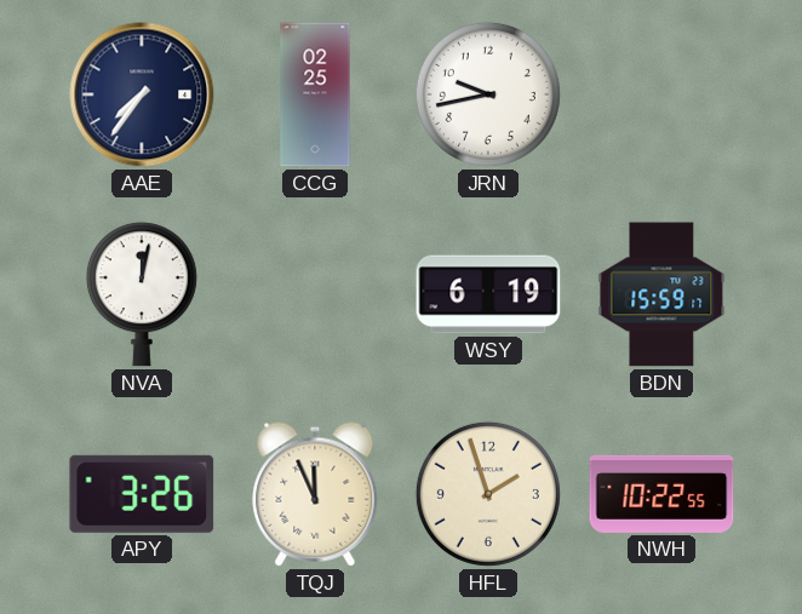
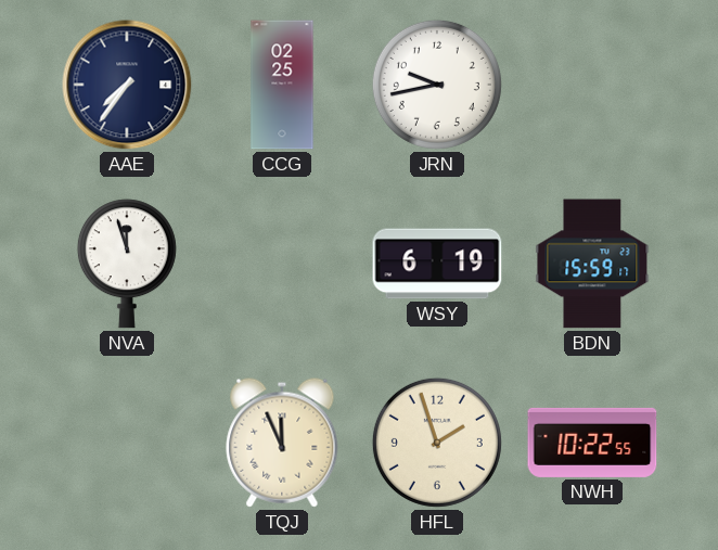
NVA: 12:02 -> 11:57 (127, 264)
APY: 3:26 -> none (142, 494)
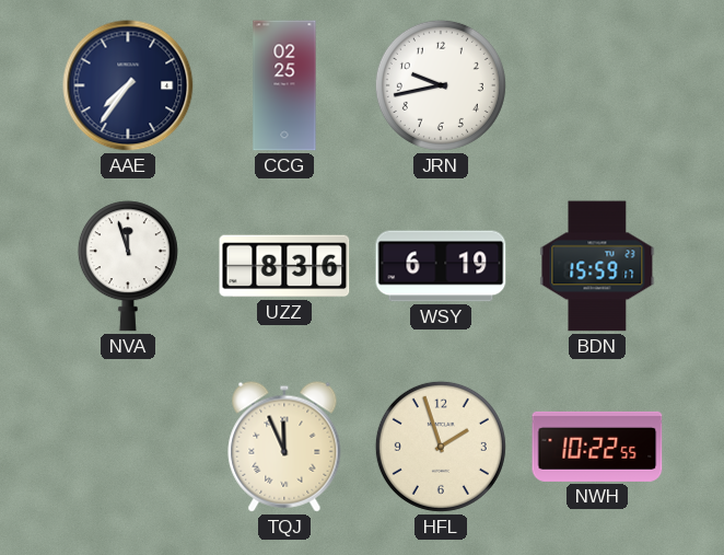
UZZ: none -> 8:36 (284, 266)
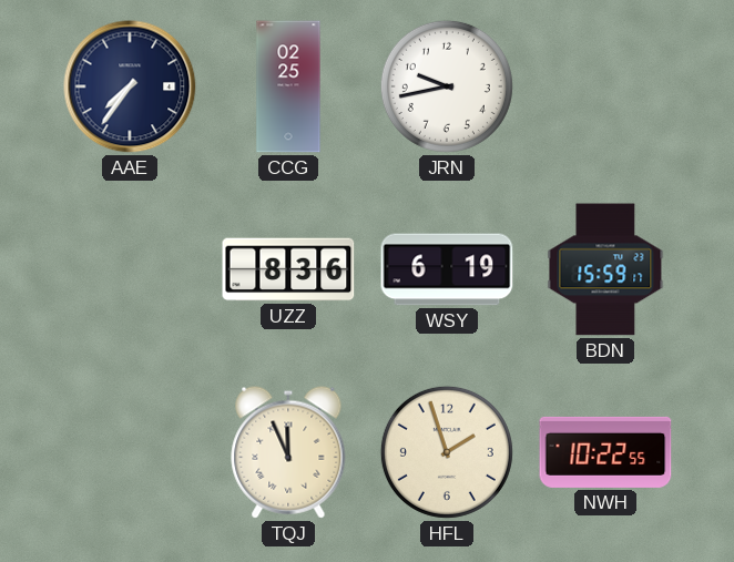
NVA: 11:57 -> none (128, 266)
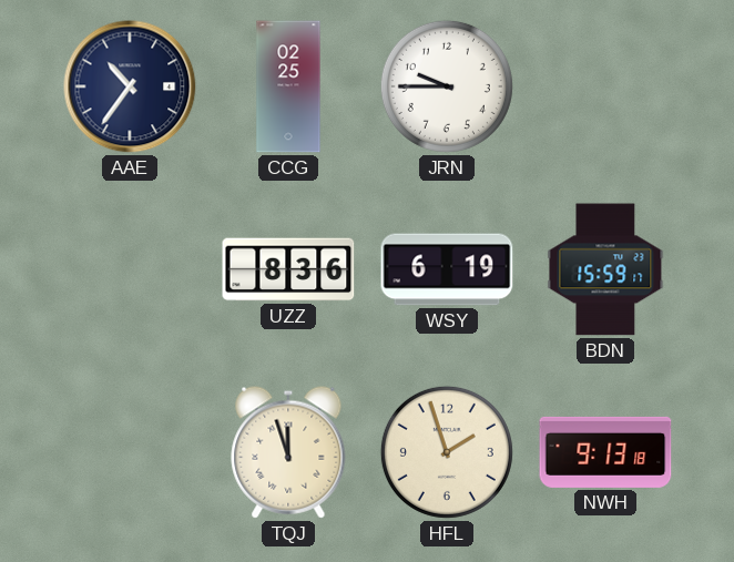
AAE: 7:36 -> 10:36 (130, 86)
JRN: 9:43 -> 9:45 (447, 86)
TQJ: 11:56 -> 11:57 (288, 452)
NWH: 10:22 -> 9:13 (605, 452)
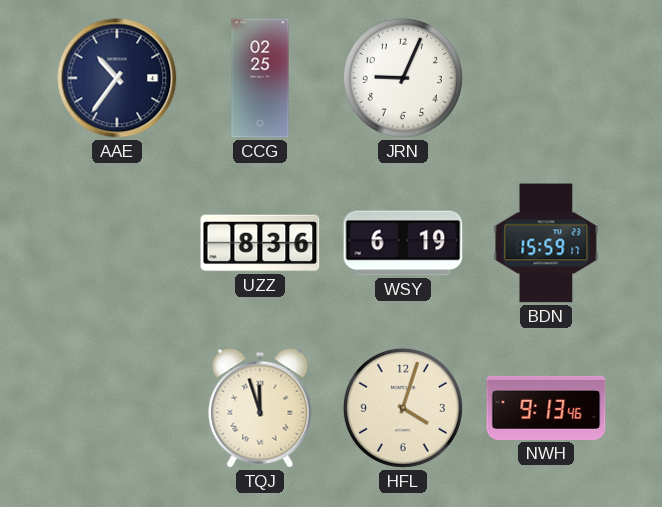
JRN: 9:45 -> 9:04 (403, 78)
HFL: 1:57 -> 4:03 (403, 408)
NWH: 9:13:18 -> 9:13:46 (546, 408)
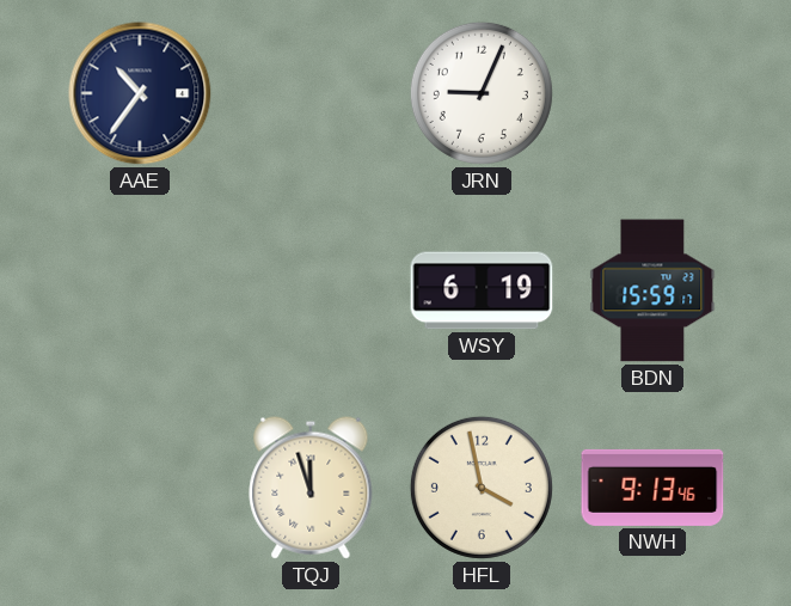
CCG: 02:25 -> none (260, 78)
UZZ: 8:36 -> none (260, 243)
HFL: 4:03 -> 3:58 (482, 488)
